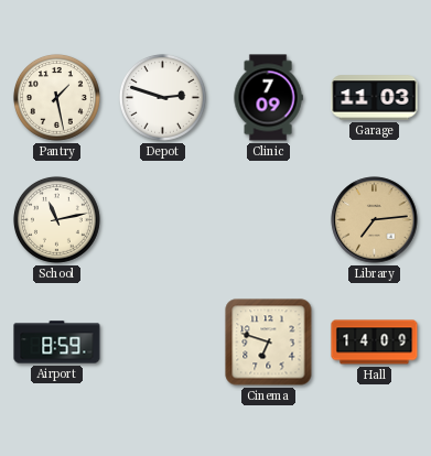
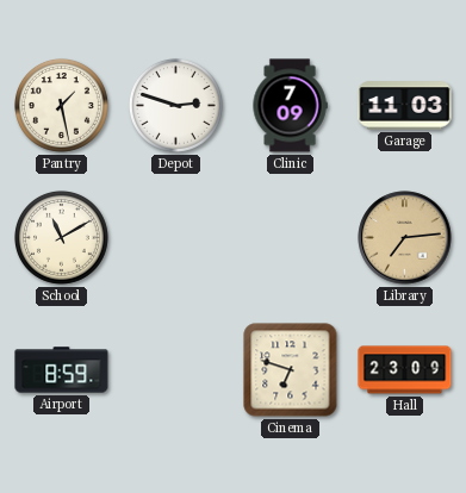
School: 11:13 -> 11:10 (61, 237)
Hall: 14:09 -> 23:09 (405, 370)
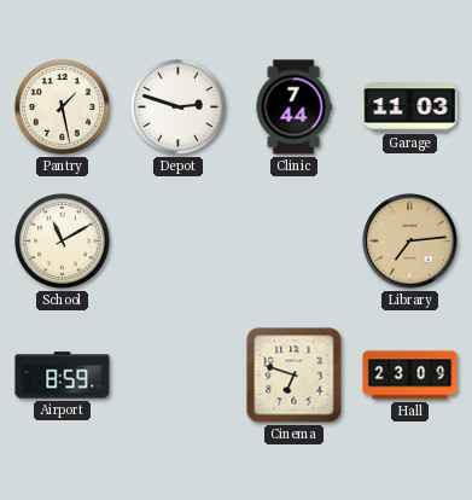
Clinic: 7:09 -> 7:44 (293, 107)
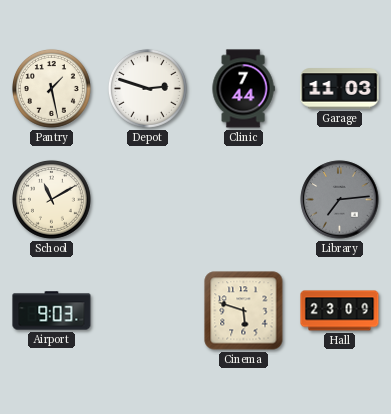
Library dial: champagne -> grey (340, 200)
Airport: 8:59 -> 9:03 (52, 311)
Cinema: 6:48 -> 5:48 (244, 311)
